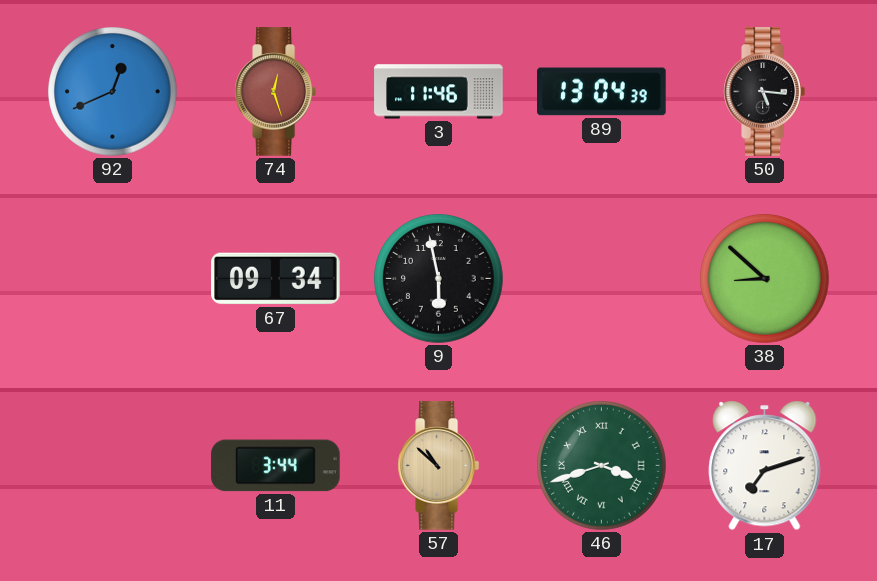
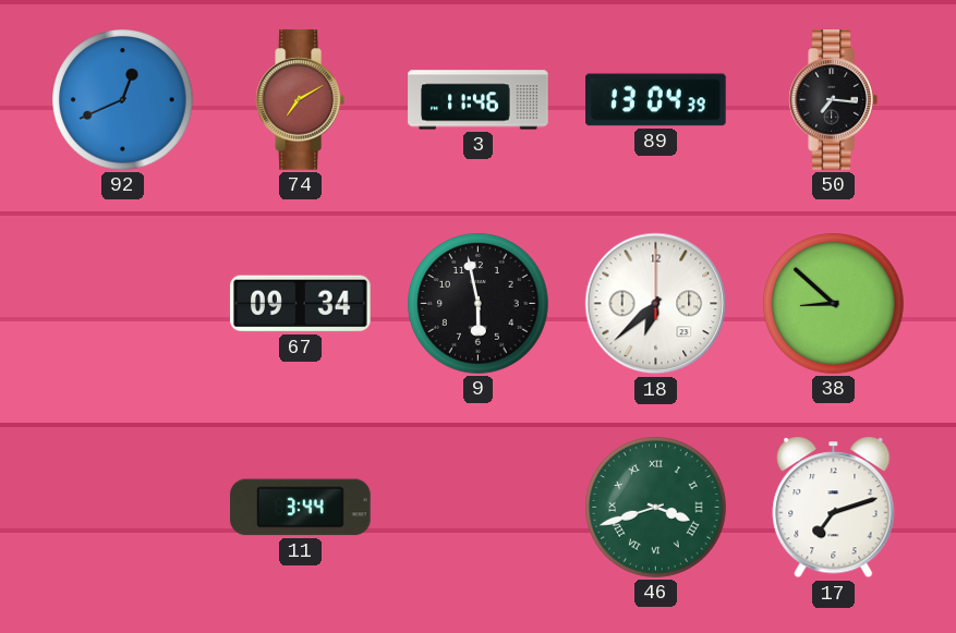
74: 12:27 -> 7:10 (300, 100)
50: 5:16 -> 7:16 (833, 100)
18: none -> 6:38 (656, 304)
57: 10:52 -> none (438, 466)
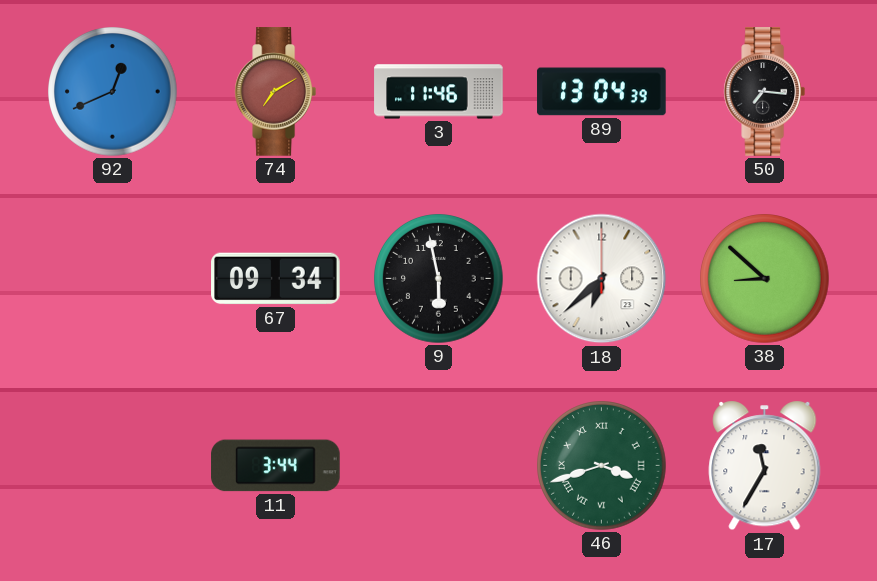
17: 7:12 -> 11:35 (765, 466)
